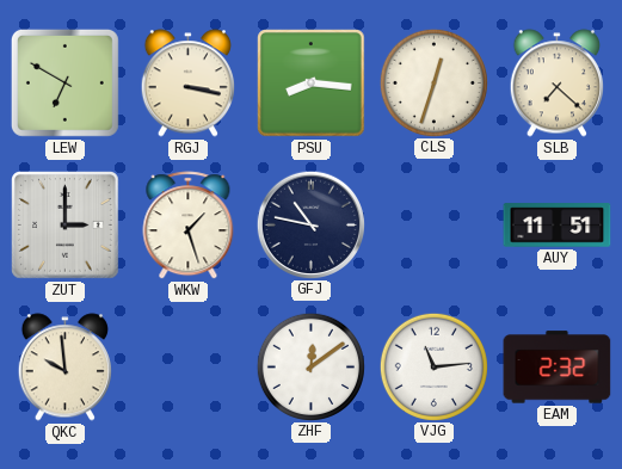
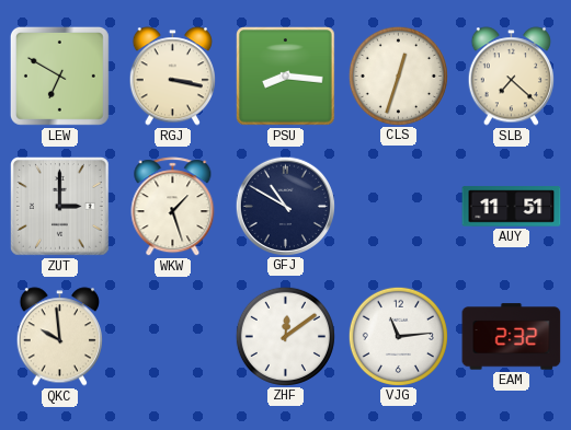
GFJ: 10:47 -> 10:50 (285, 206)
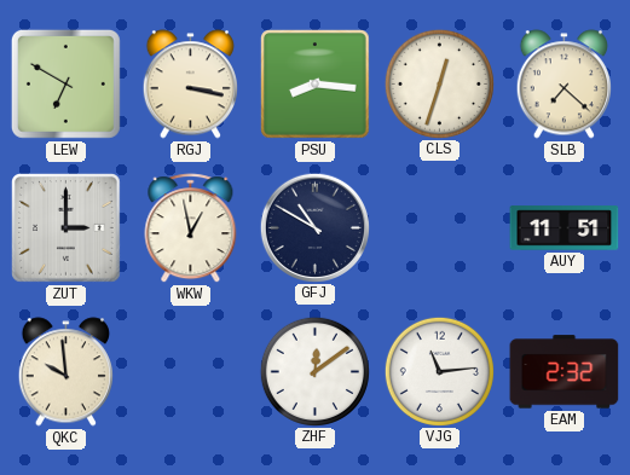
WKW: 1:27 -> 12:58 (191, 228)
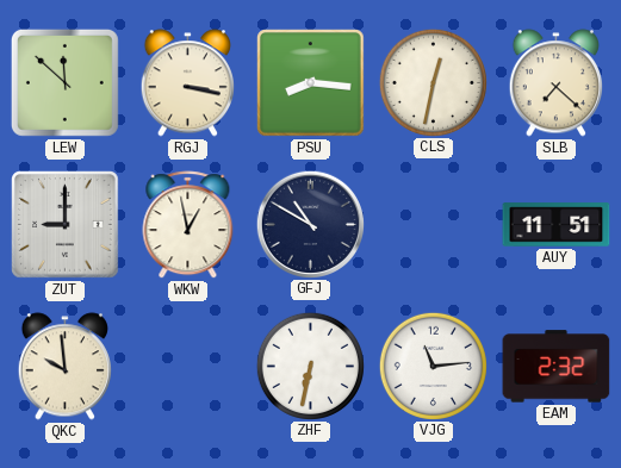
LEW: 6:50 -> 11:52 (64, 82)
CLS: 12:33 -> 12:32 (433, 82)
ZUT: 3:00 -> 9:00 (66, 225)
ZHF: 12:09 -> 6:32 (310, 366)
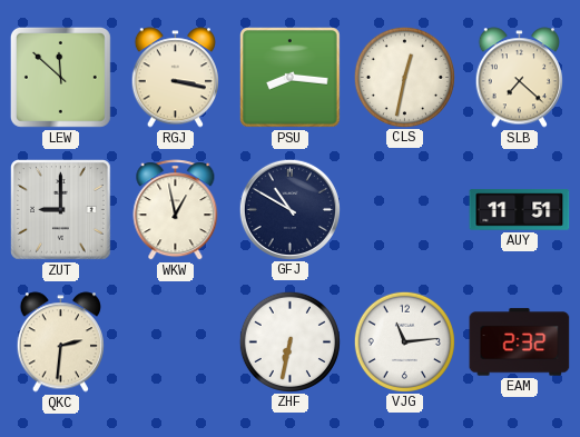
QKC: 9:59 -> 2:31 (60, 342)
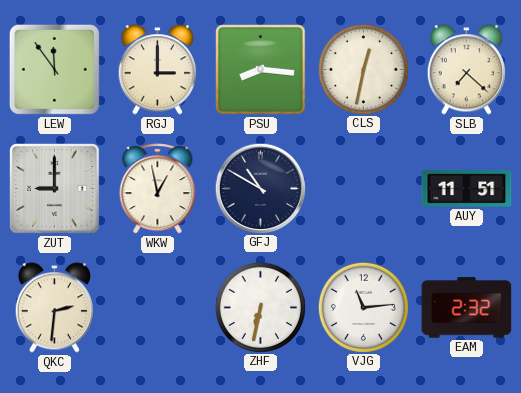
LEW: 11:52 -> 11:54 (54, 69)
RGJ: 3:17 -> 3:00 (157, 70)
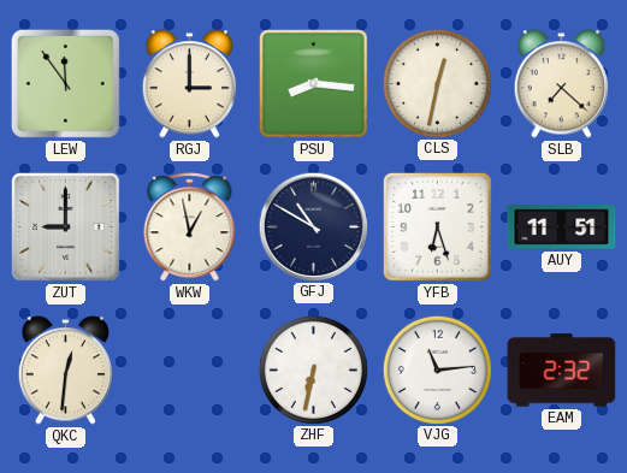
YFB: none -> 6:27 (438, 227)
QKC: 2:31 -> 12:31 (65, 371)
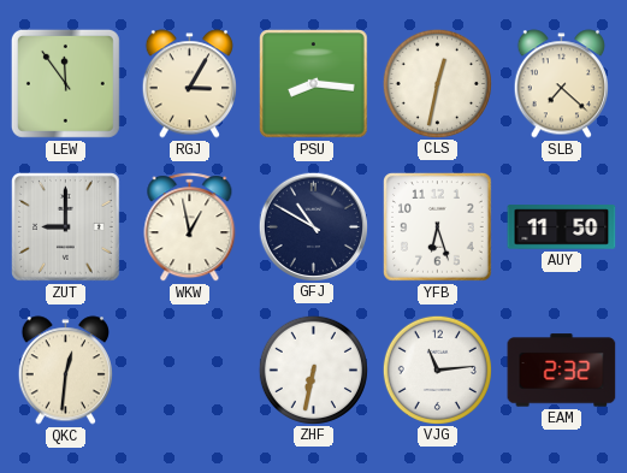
RGJ: 3:00 -> 3:05 (189, 84)
AUY: 11:51 -> 11:50 (562, 227)
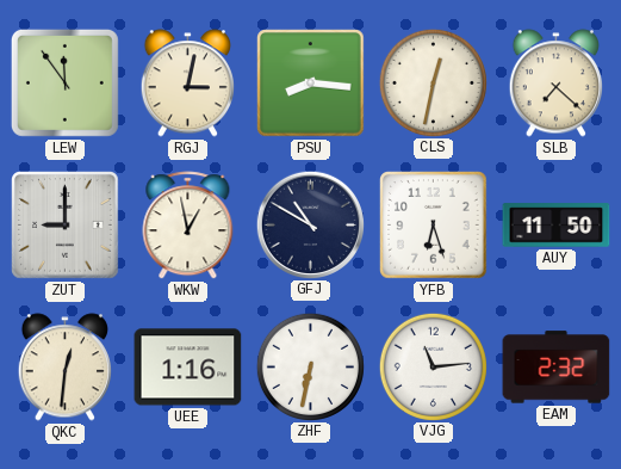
RGJ: 3:05 -> 3:02 (187, 84)
UEE: none -> 1:16 (188, 368)
